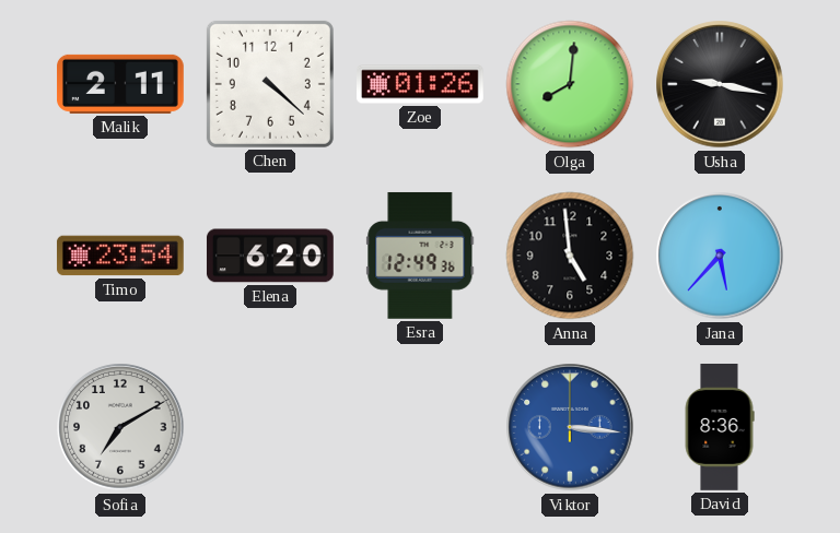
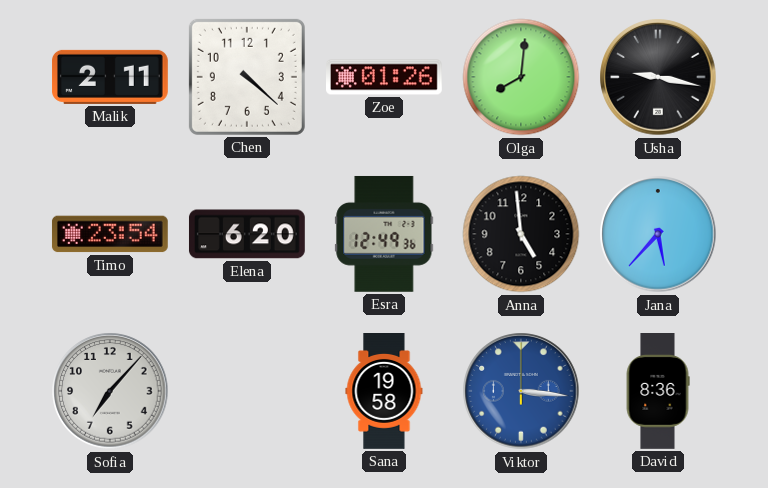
Sofia: 7:10 -> 7:07 (110, 391)
Sana: none -> 19:58 (384, 392)
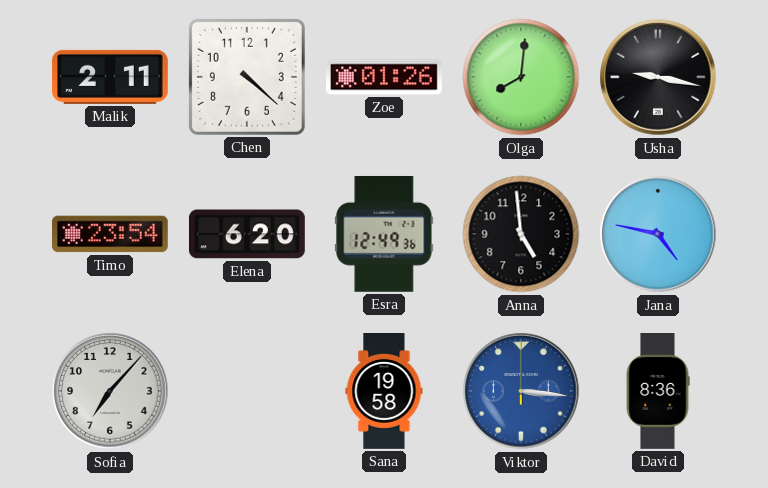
Jana: 5:37 -> 4:47 (658, 234)
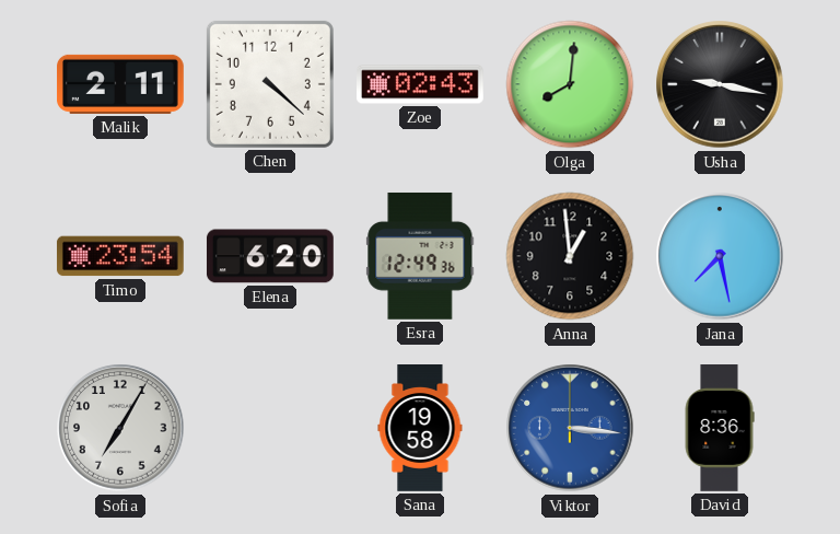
Zoe: 01:26 -> 02:43 (421, 84)
Anna: 4:59 -> 12:59 (570, 256)
Jana: 4:47 -> 7:28 (720, 256)
Sofia: 7:07 -> 7:05 (120, 428)
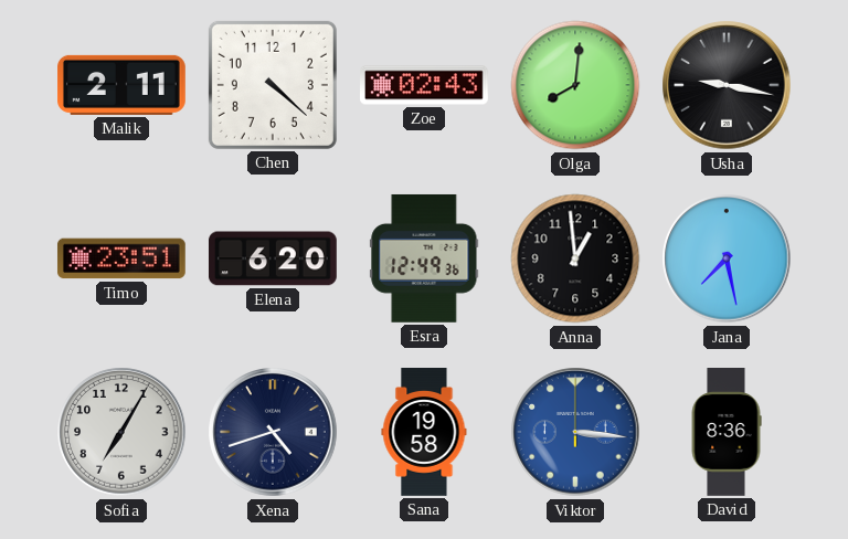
Timo: 23:54 -> 23:51 (121, 258)
Xena: none -> 4:42 (273, 432)
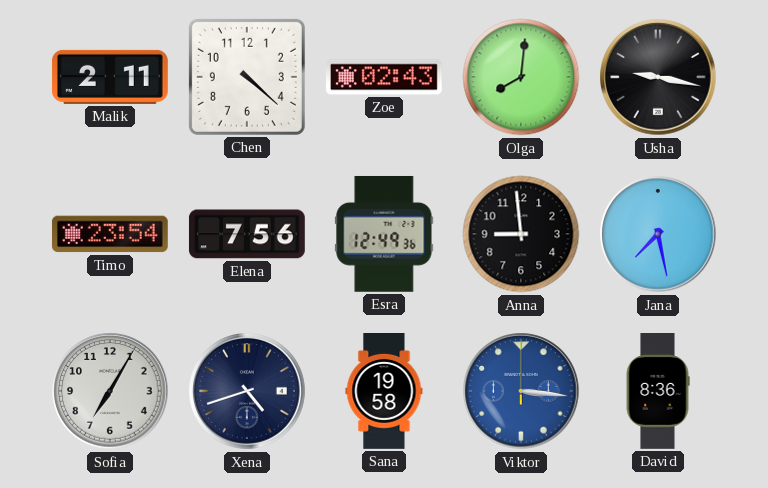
Timo: 23:51 -> 23:54 (110, 234)
Elena: 6:20 -> 7:56 (247, 234)
Anna: 12:59 -> 8:59 (521, 234)
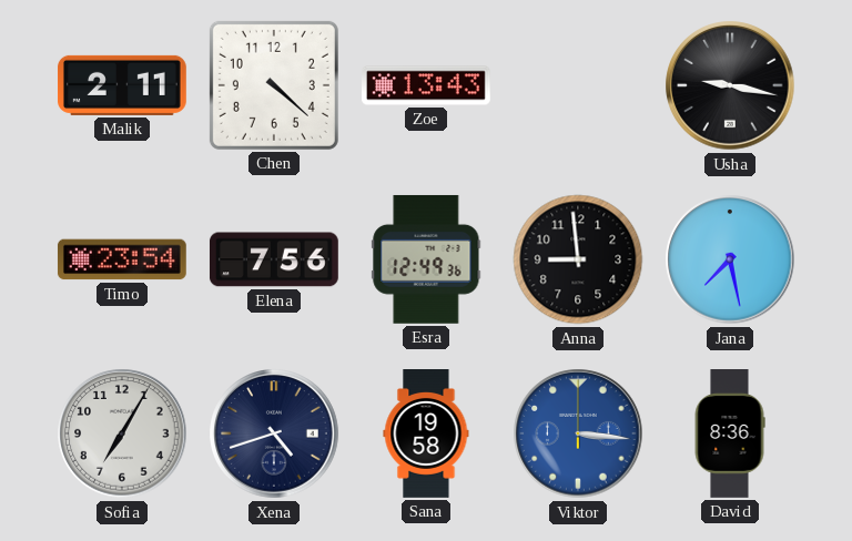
Zoe: 02:43 -> 13:43 (427, 85)
Olga: 8:01 -> none (521, 77)
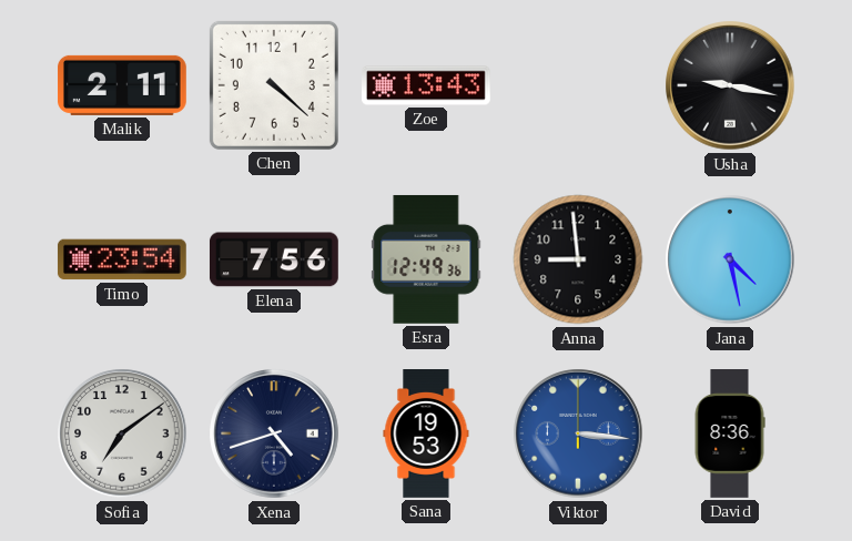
Jana: 7:28 -> 4:28 (730, 259)
Sofia: 7:05 -> 7:09 (122, 433)
Sana: 19:58 -> 19:53 (426, 435)
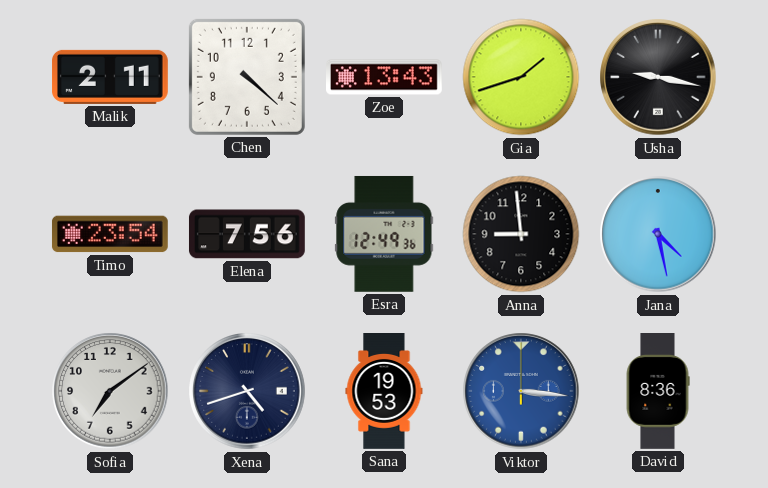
Gia: none -> 1:42 (521, 77)
